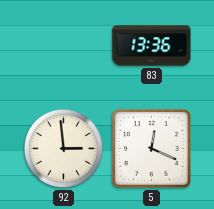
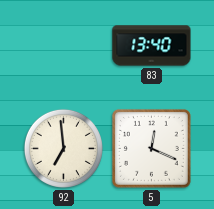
83: 13:36 -> 13:40 (152, 46)
92: 2:59 -> 6:59 (63, 148)
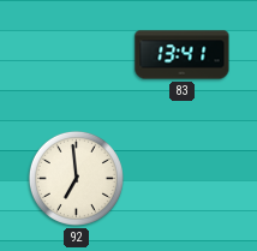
83: 13:40 -> 13:41 (183, 55)
5: 12:19 -> none (151, 148)
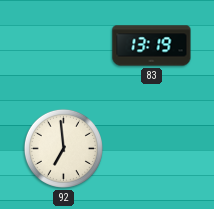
83: 13:41 -> 13:19 (152, 46)
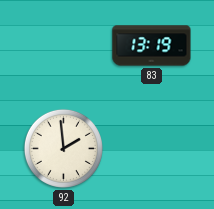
92: 6:59 -> 1:59 (63, 148)
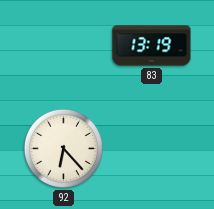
92: 1:59 -> 6:23 (63, 148)
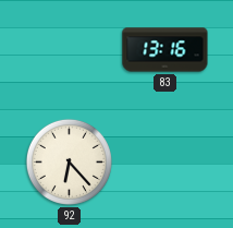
83: 13:19 -> 13:16 (165, 50)
